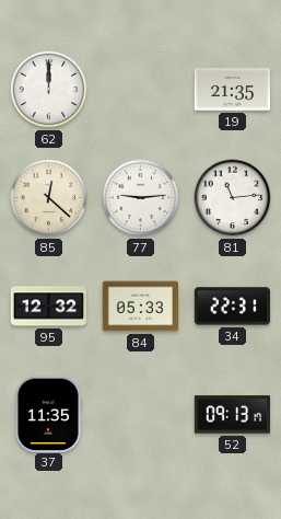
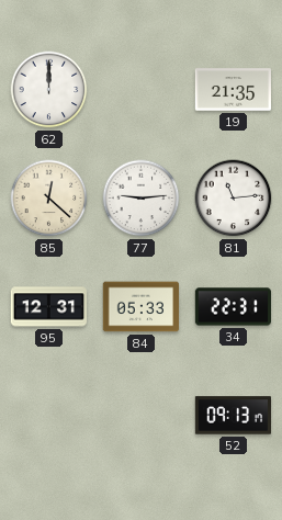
95: 12:32 -> 12:31 (48, 307)
37: 11:35 -> none (48, 414)
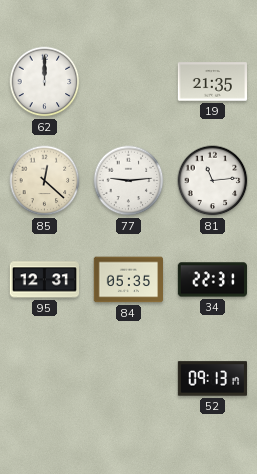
84: 05:33 -> 05:35 (128, 280)
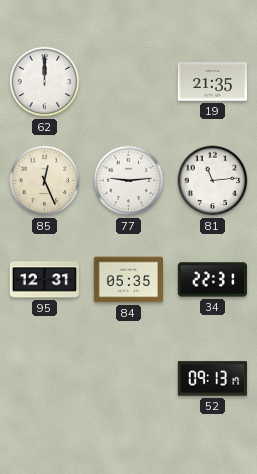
85: 12:22 -> 12:26 (45, 181)
